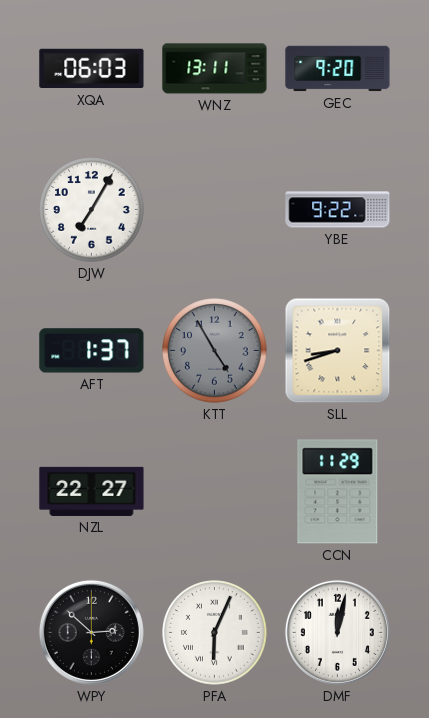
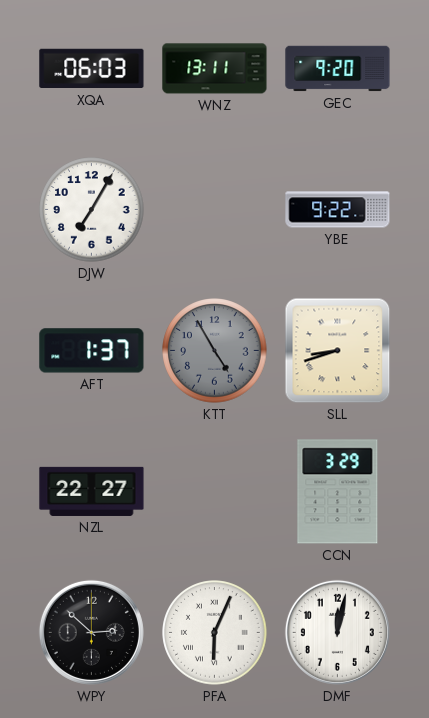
CCN: 11:29 -> 3:29 (338, 492)
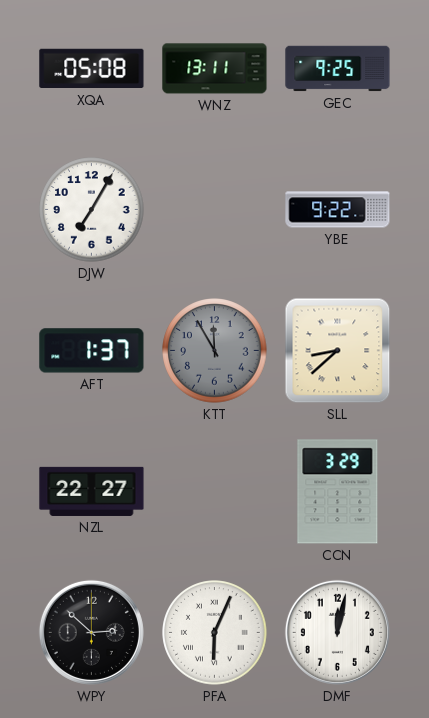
XQA: 06:03 -> 05:08 (92, 69)
GEC: 9:20 -> 9:25 (338, 69)
KTT: 4:55 -> 11:55 (215, 351)
SLL: 8:42 -> 8:38 (338, 351)
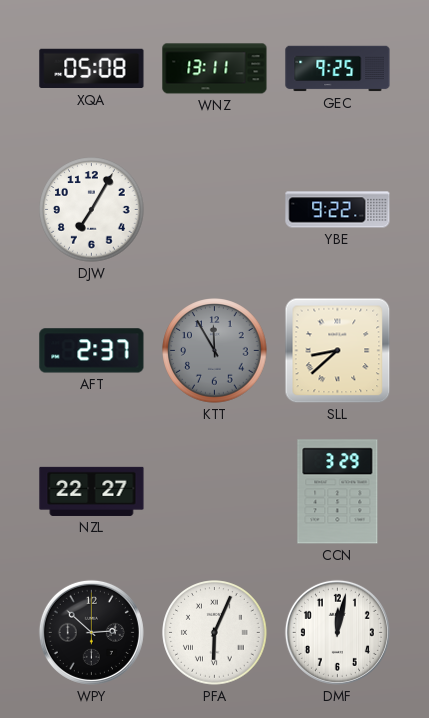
AFT: 1:37 -> 2:37 (92, 351)
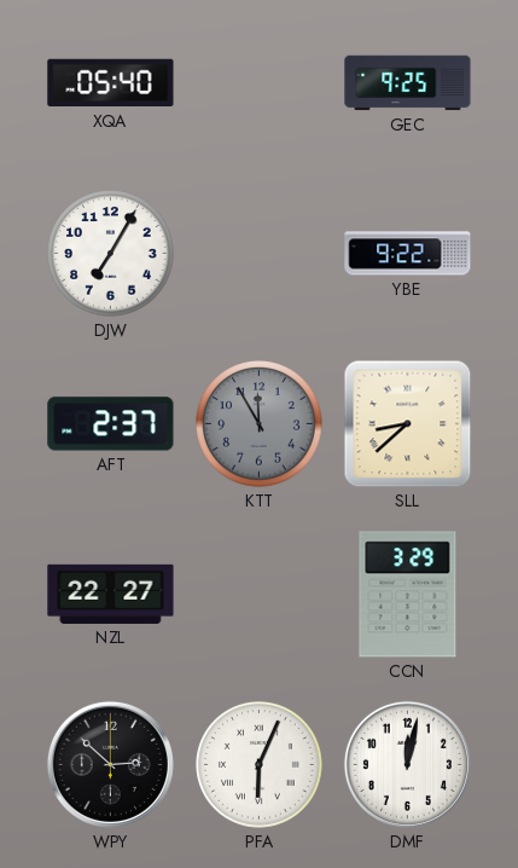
XQA: 05:08 -> 05:40 (111, 83)
WNZ: 13:11 -> none (215, 69)
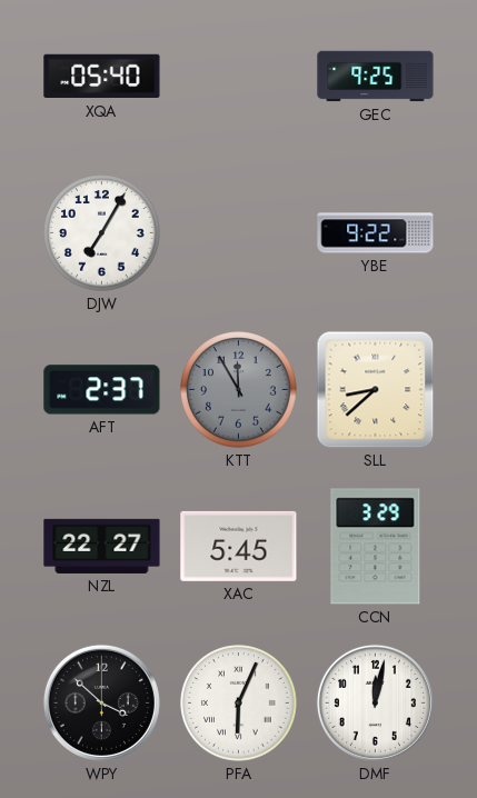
XAC: none -> 5:45 (239, 546)
WPY: 2:52 -> 3:52 (101, 702)
